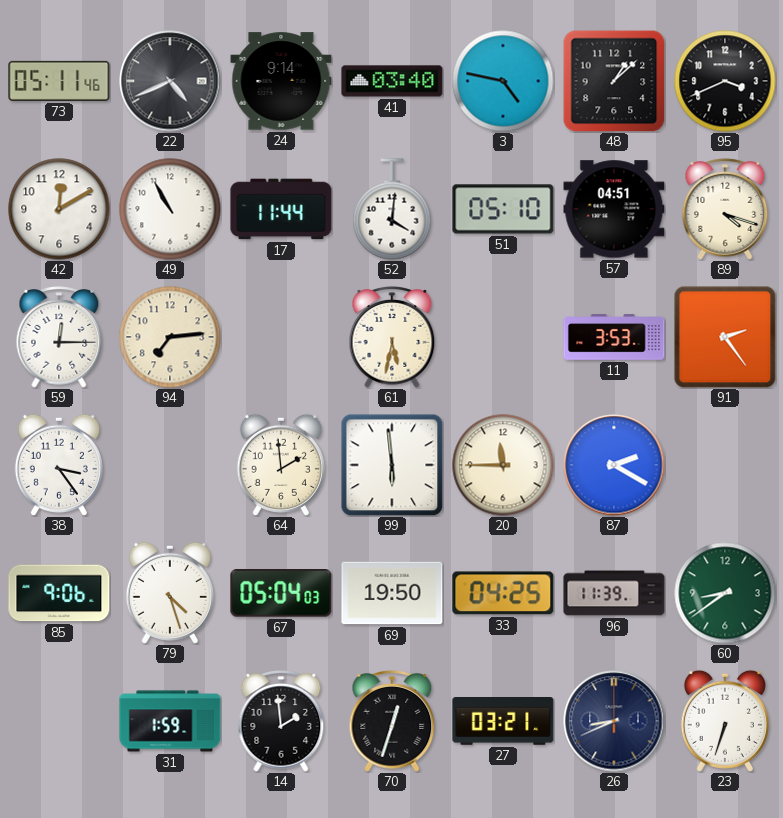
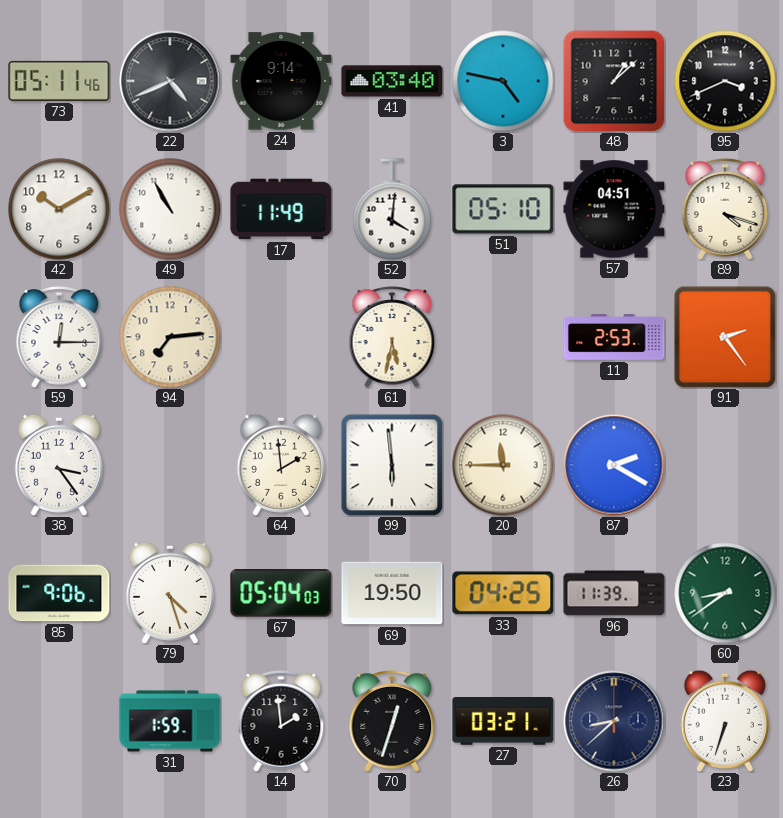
42: 12:10 -> 10:10 (59, 209)
17: 11:44 -> 11:49 (281, 209)
11: 3:53 -> 2:53 (614, 337)
26: 8:41 -> 8:38 (614, 721)
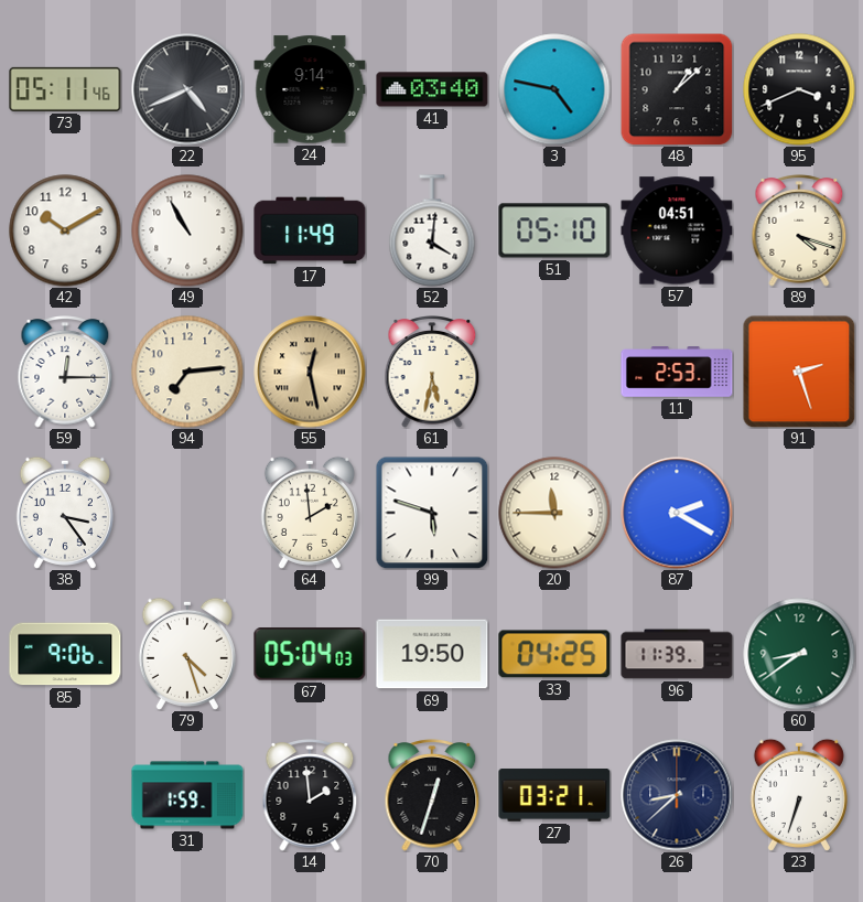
55: none -> 12:28 (310, 372)
91: 2:24 -> 2:27 (799, 372)
99: 5:59 -> 5:48 (432, 513)
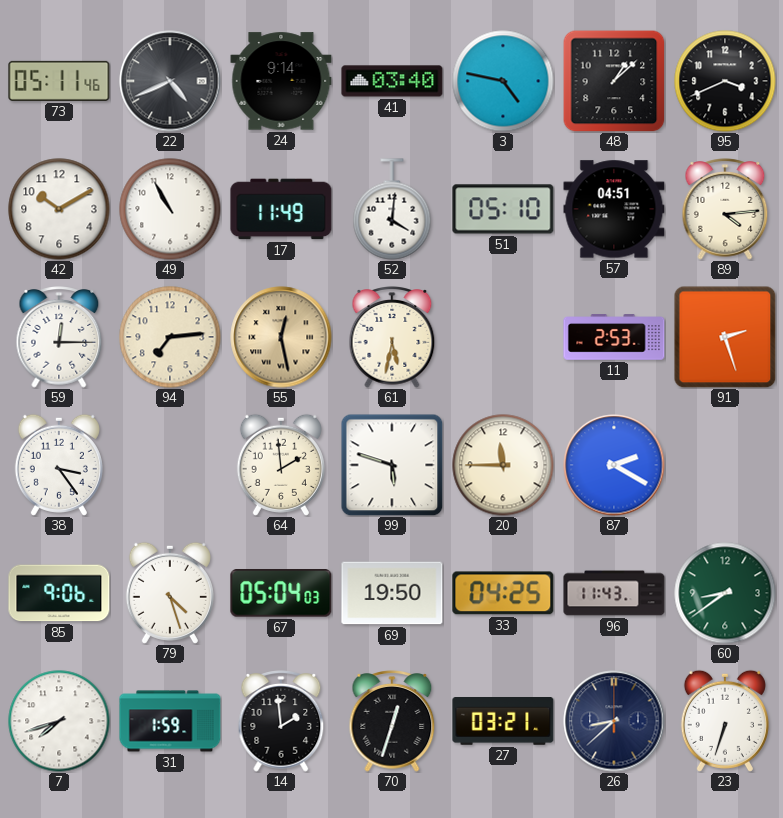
89: 4:18 -> 4:14 (725, 209)
96: 11:39 -> 11:43 (614, 593)
7: none -> 7:42 (59, 721)
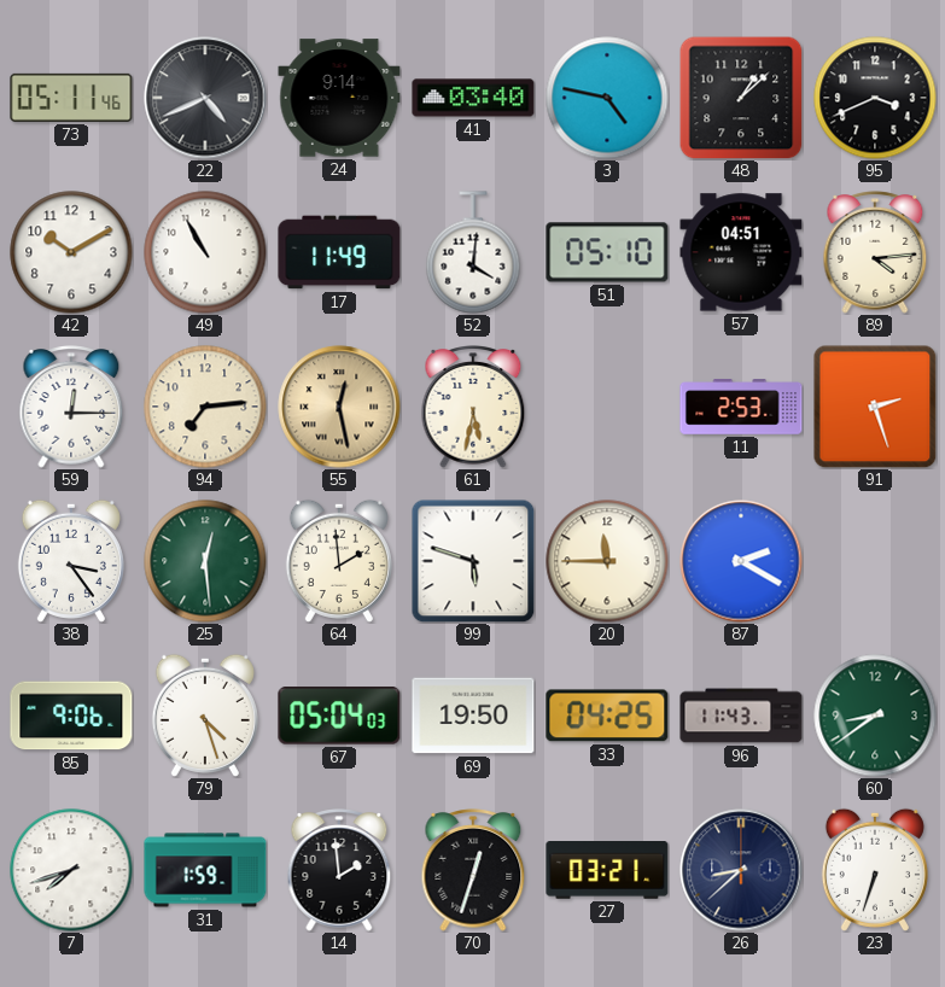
25: none -> 12:29 (205, 561)
